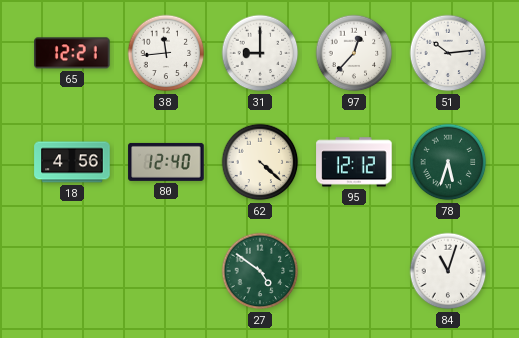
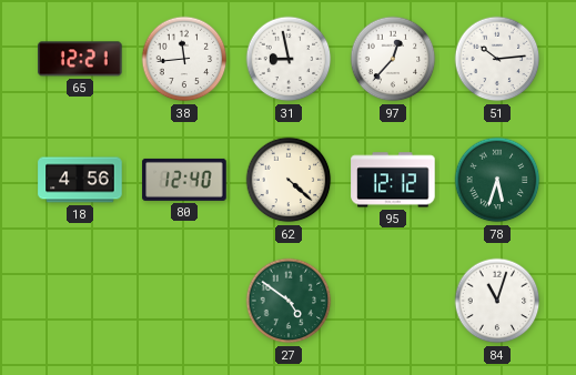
31: 9:00 -> 8:58 (289, 59)
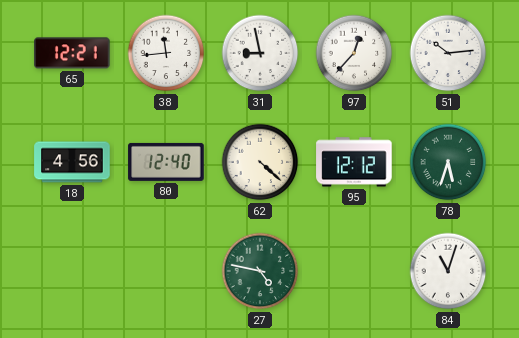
27: 4:51 -> 4:47 (260, 271)
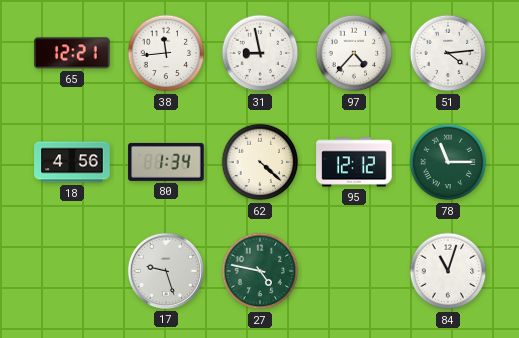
97: 12:37 -> 4:37 (354, 53)
51: 10:14 -> 4:14 (448, 53)
80: 12:40 -> 1:34 (166, 162)
78: 5:33 -> 11:15 (448, 162)
17: none -> 9:27 (166, 271)
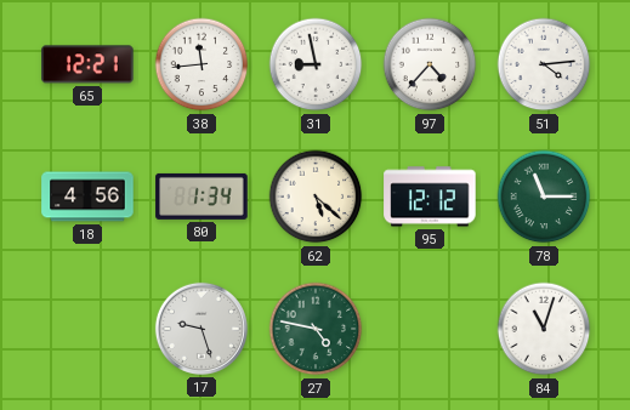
62: 4:22 -> 5:22 (316, 197)
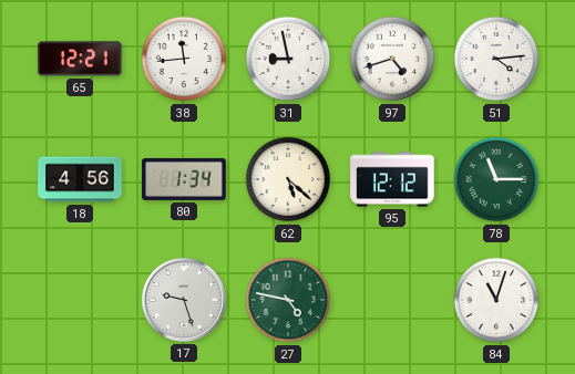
97: 4:37 -> 4:42 (392, 59)
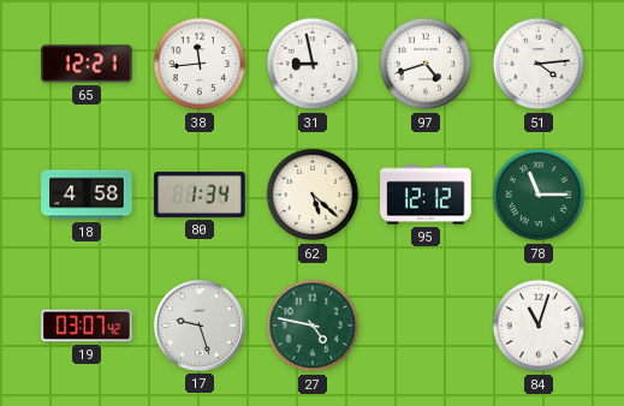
18: 4:56 -> 4:58 (87, 195)
19: none -> 03:07 (87, 326)
